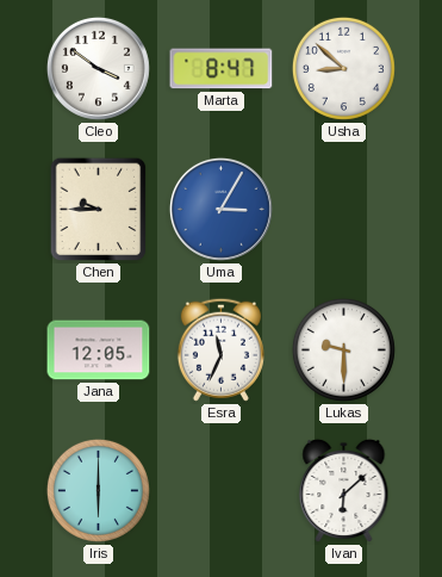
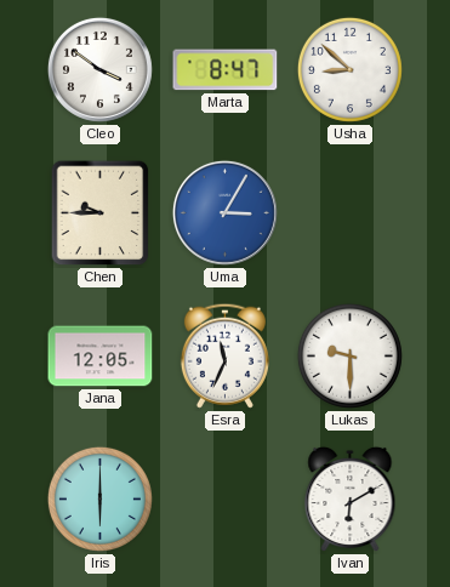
Ivan: 6:08 -> 6:10 (351, 500)
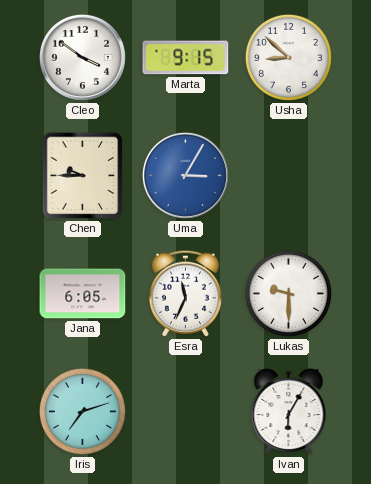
Marta: 8:47 -> 9:15 (186, 58)
Jana: 12:05 -> 6:05 (83, 294)
Iris: 6:00 -> 7:12 (82, 411)
Ivan: 6:10 -> 6:05 (289, 412)
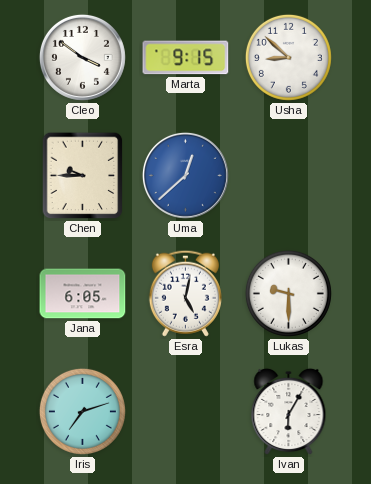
Uma: 3:05 -> 12:38 (185, 175)
Esra: 11:34 -> 5:02 (185, 293)
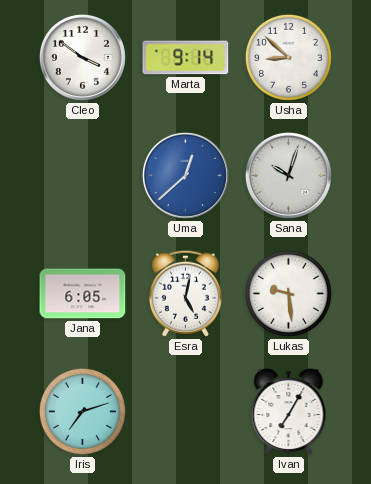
Marta: 9:15 -> 9:14 (186, 58)
Chen: 9:45 -> none (83, 176)
Sana: none -> 10:03 (288, 175)
Lukas: 9:30 -> 9:29 (288, 293)
Ivan: 6:05 -> 7:05 (289, 412)
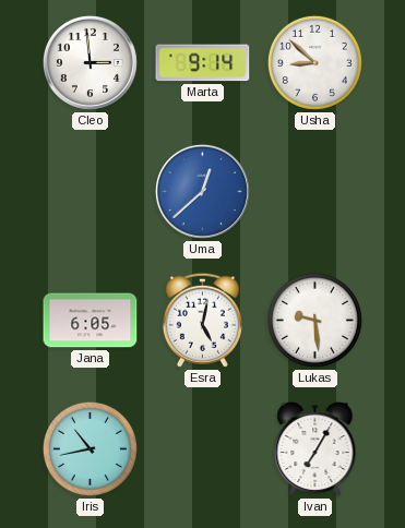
Cleo: 3:51 -> 2:59 (90, 62)
Sana: 10:03 -> none (288, 175)
Iris: 7:12 -> 10:43 (90, 448)
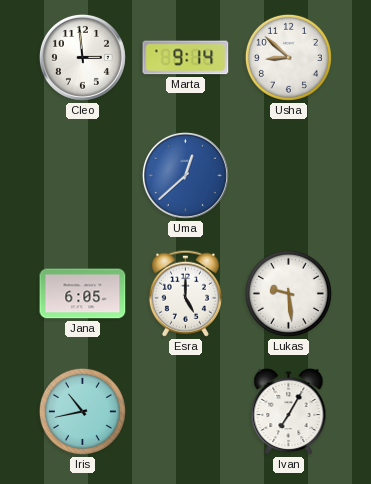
Esra: 5:02 -> 5:00 (185, 293)
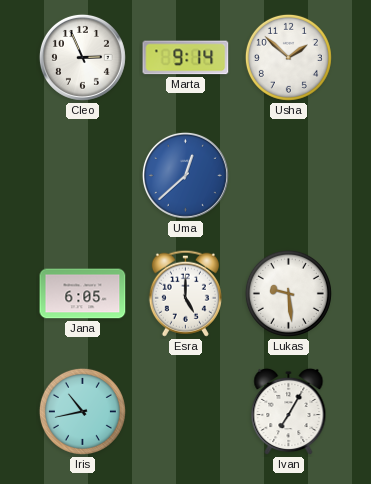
Cleo: 2:59 -> 2:56 (82, 57)
Usha: 8:52 -> 1:52 (288, 57)
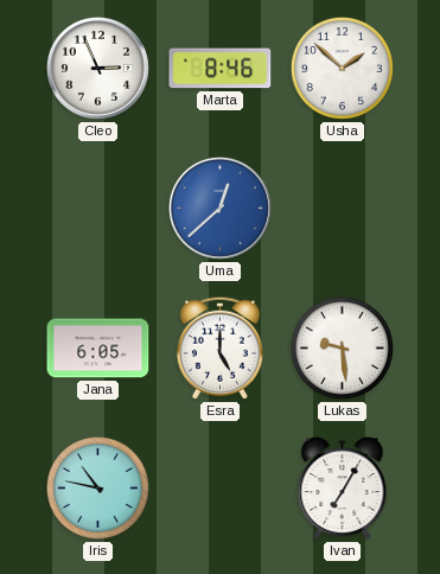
Marta: 9:14 -> 8:46 (221, 69)
Iris: 10:43 -> 10:47 (97, 487)
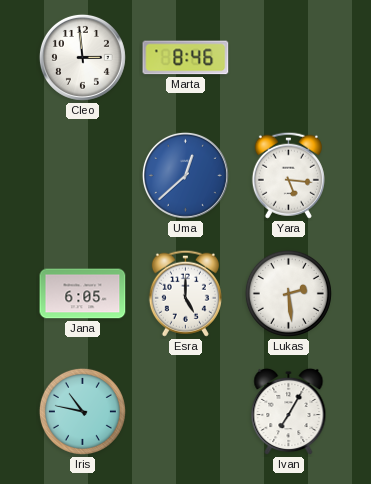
Cleo: 2:56 -> 2:59 (82, 57)
Usha: 1:52 -> none (342, 68)
Yara: none -> 5:16 (288, 175)
Lukas: 9:29 -> 2:29 (288, 293)
